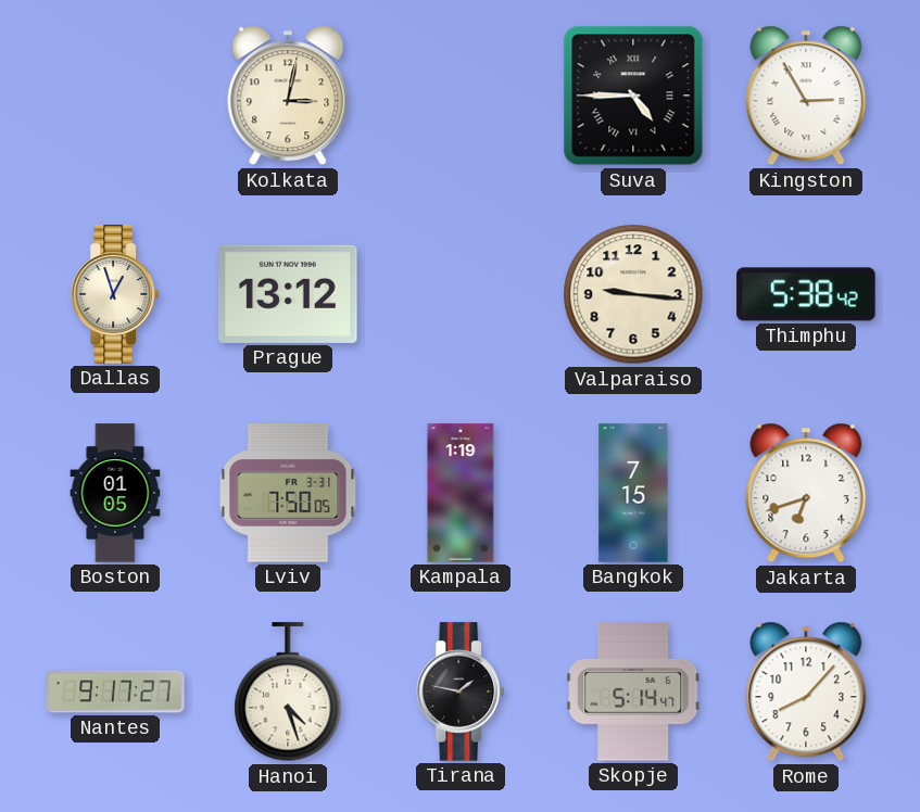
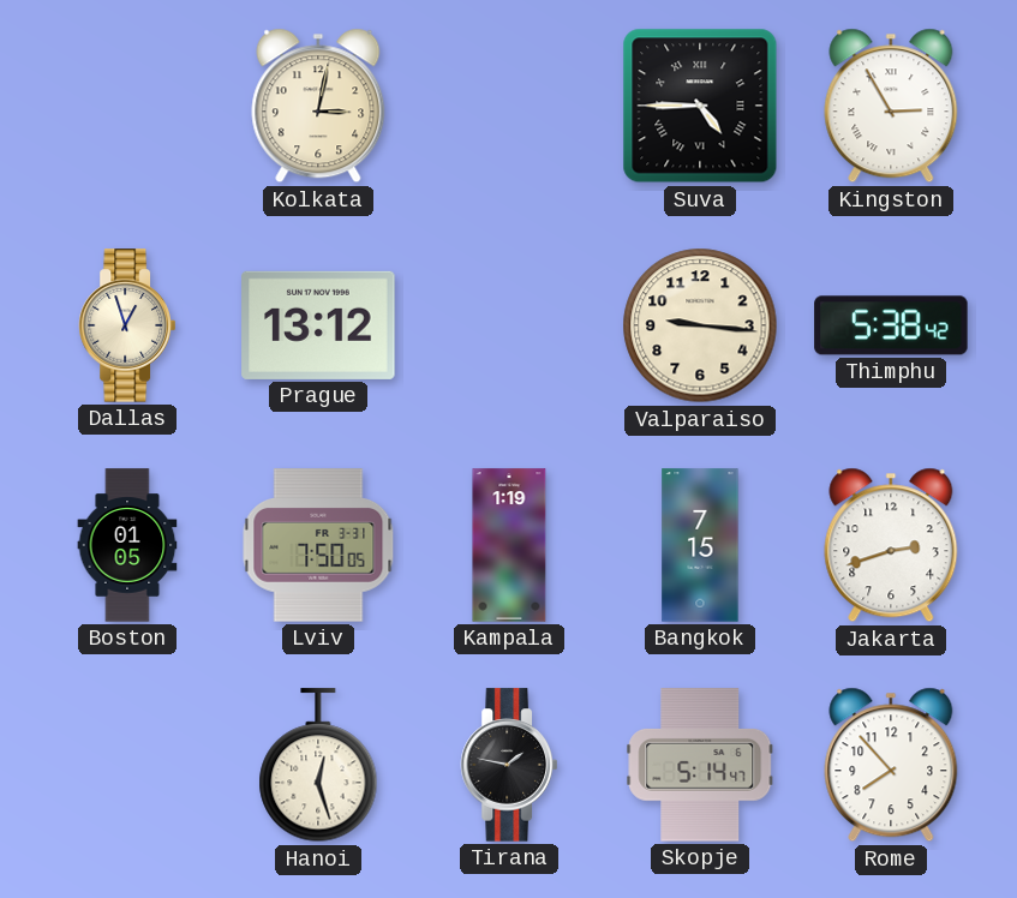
Jakarta: 6:42 -> 2:42 (891, 545)
Nantes: 9:17 -> none (115, 692)
Hanoi: 4:27 -> 12:27 (318, 766)
Rome: 8:07 -> 7:53 (891, 765)
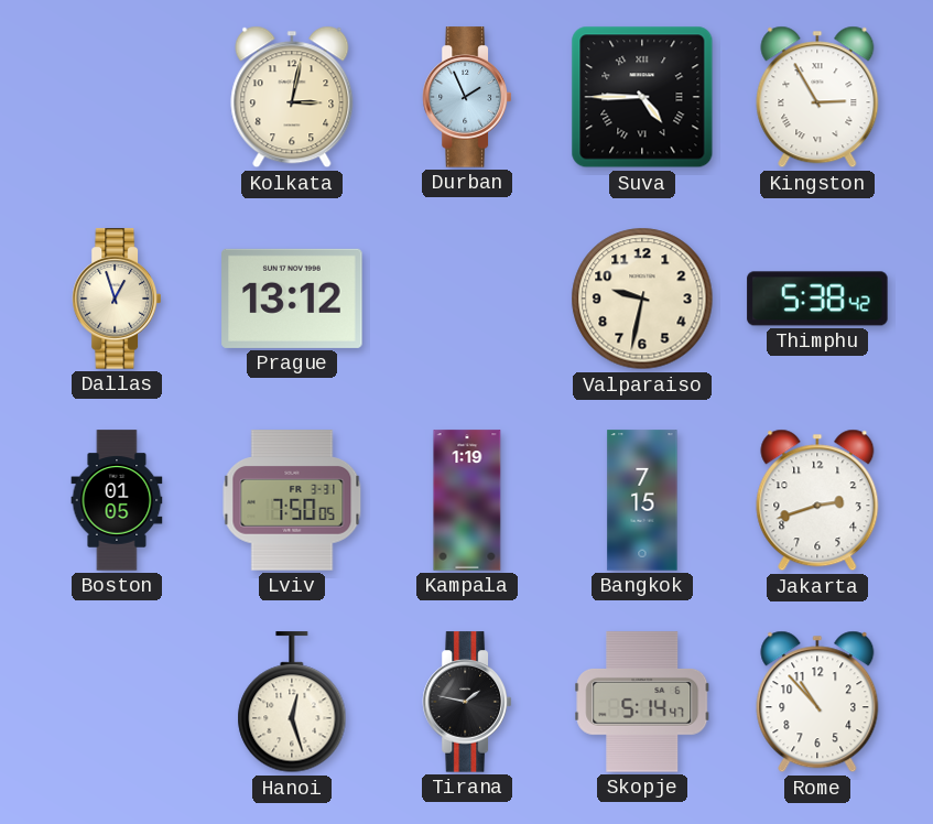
Durban: none -> 1:56 (467, 97)
Valparaiso: 9:16 -> 9:32 (642, 299)
Rome: 7:53 -> 10:53 (817, 702)
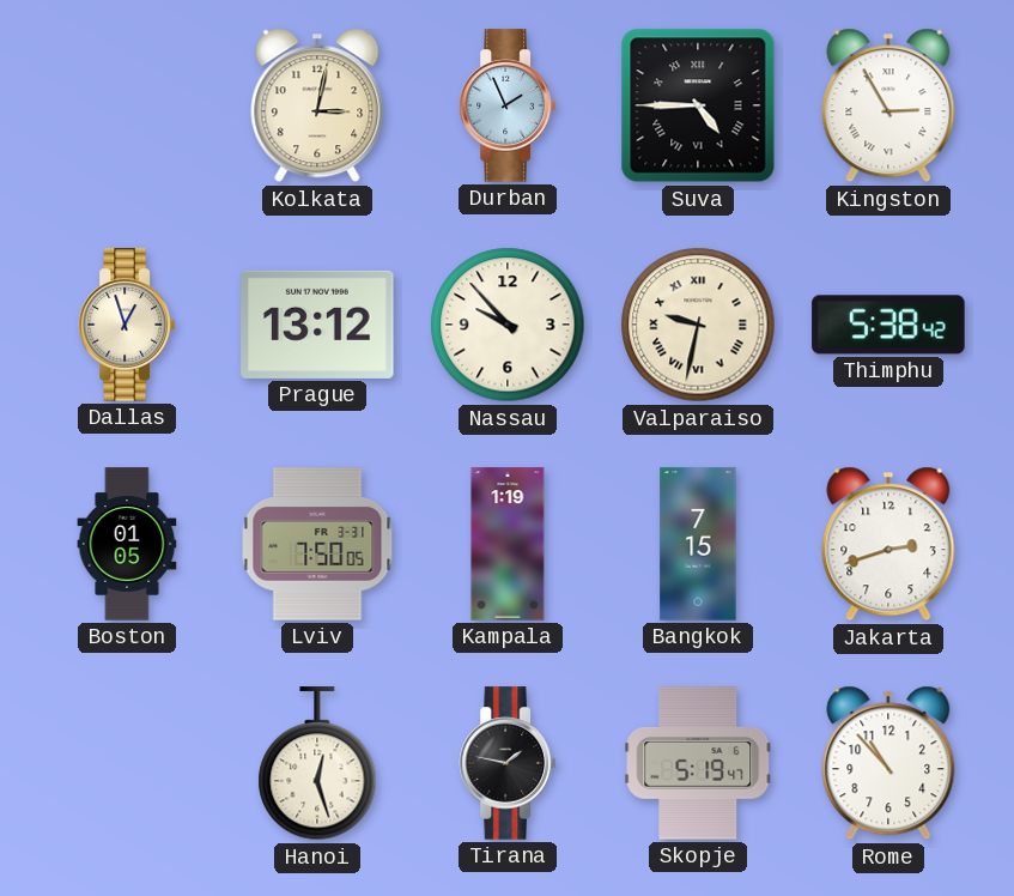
Nassau: none -> 9:53 (508, 325)
Valparaiso numerals: Arabic -> Roman (698, 325)
Skopje: 5:14 -> 5:19 (698, 763)
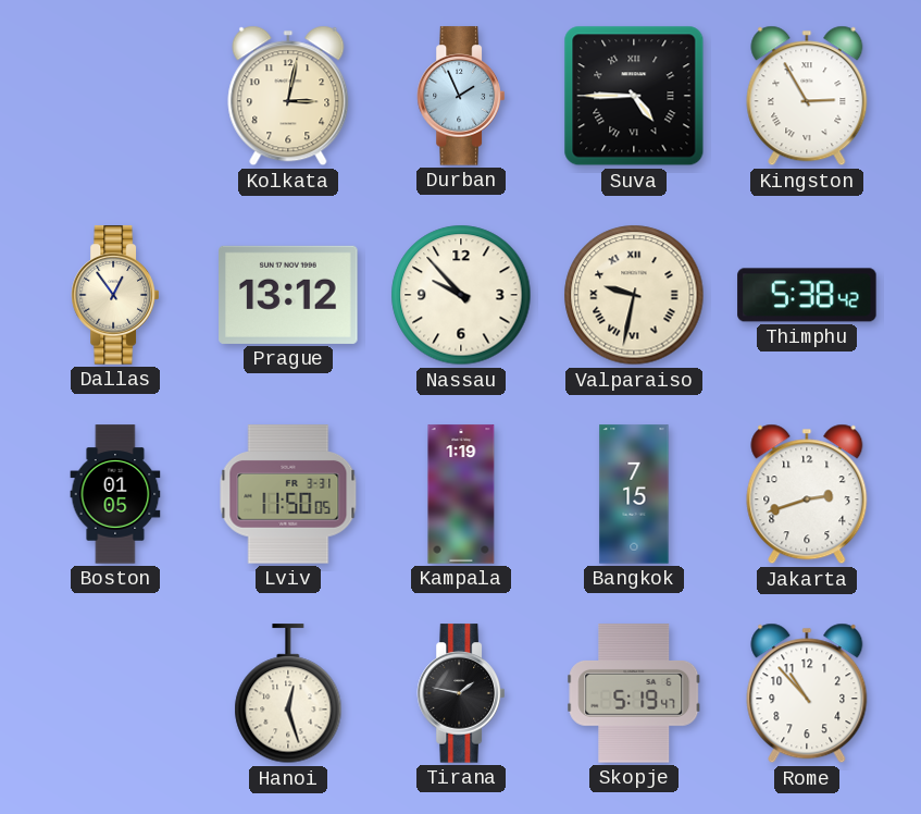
Dallas: 12:57 -> 12:54 (115, 295)
Lviv: 7:50 -> 11:50 (288, 494)
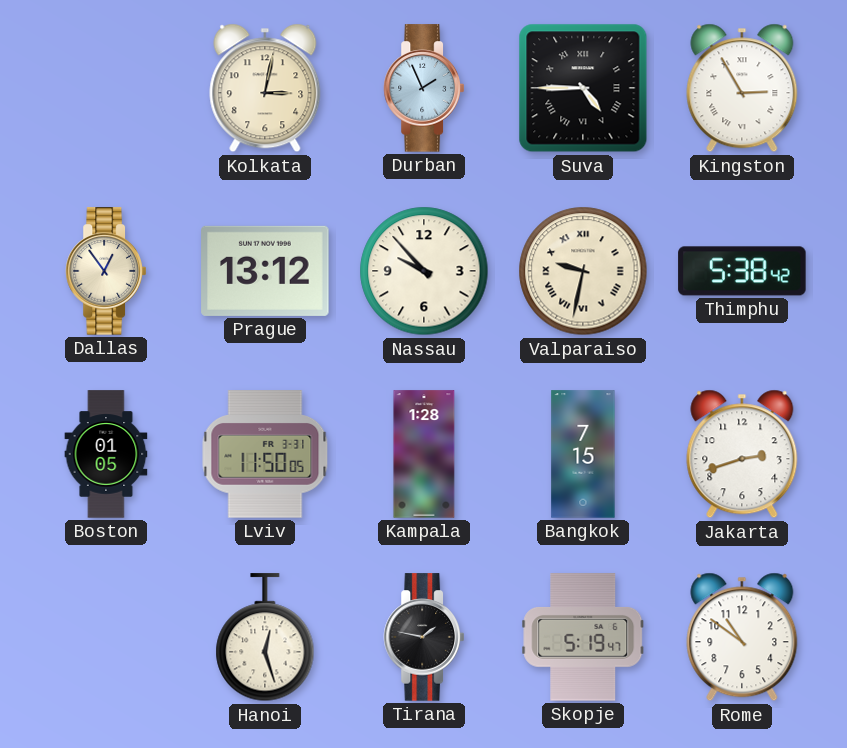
Kampala: 1:19 -> 1:28 (424, 454)
Rome: 10:53 -> 10:51 (742, 637)
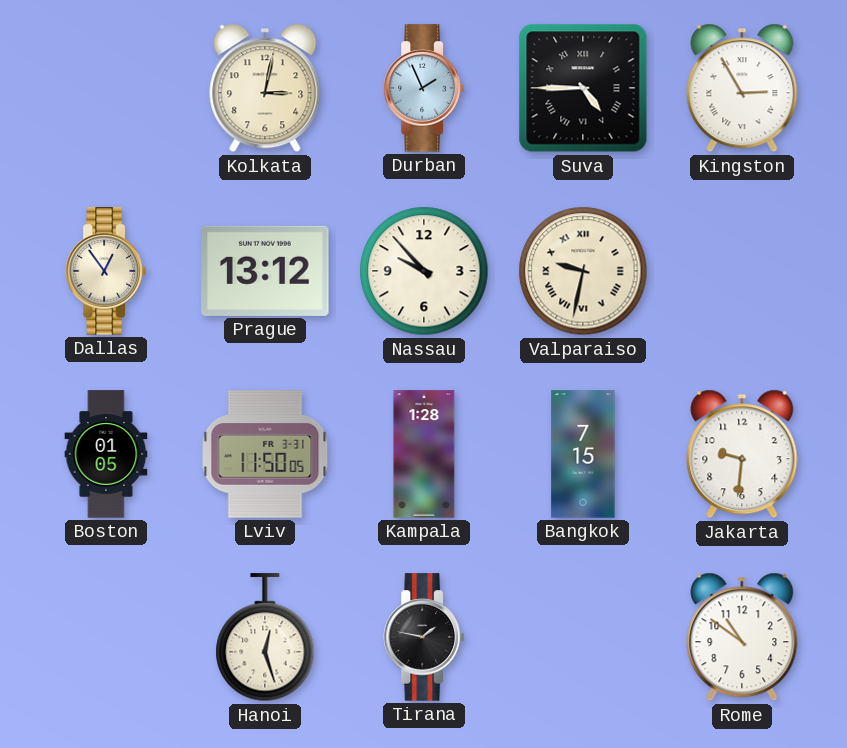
Thimphu: 5:38 -> none (742, 271)
Jakarta: 2:42 -> 9:31 (742, 454)
Skopje: 5:19 -> none (583, 637)
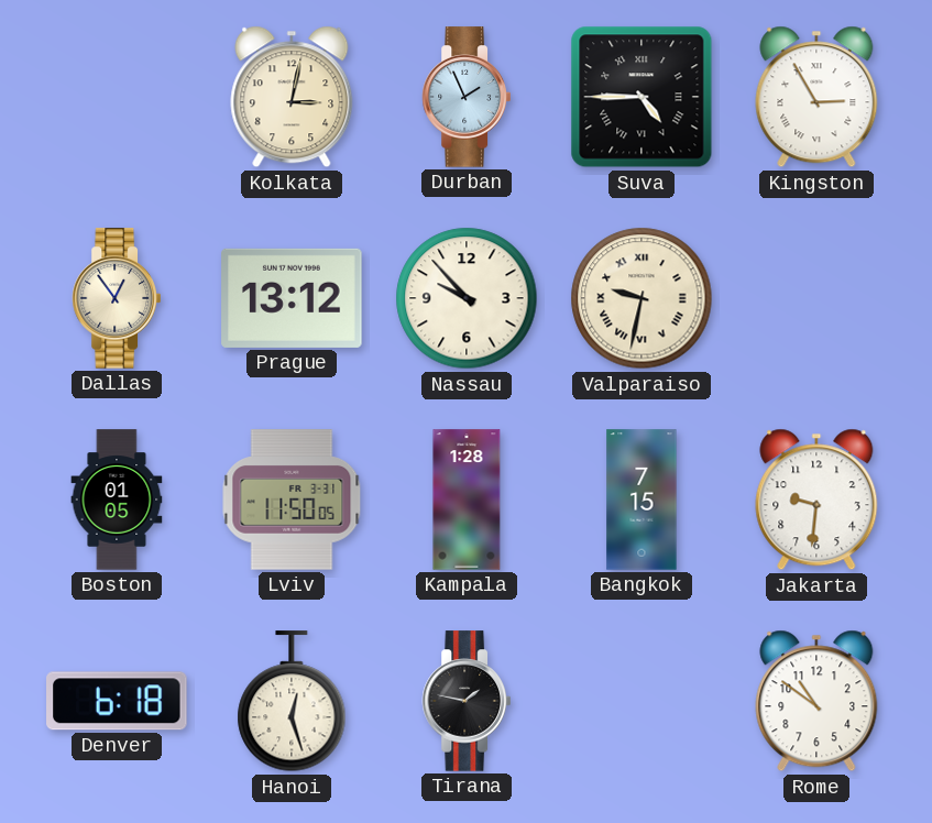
Denver: none -> 6:18 (117, 701)
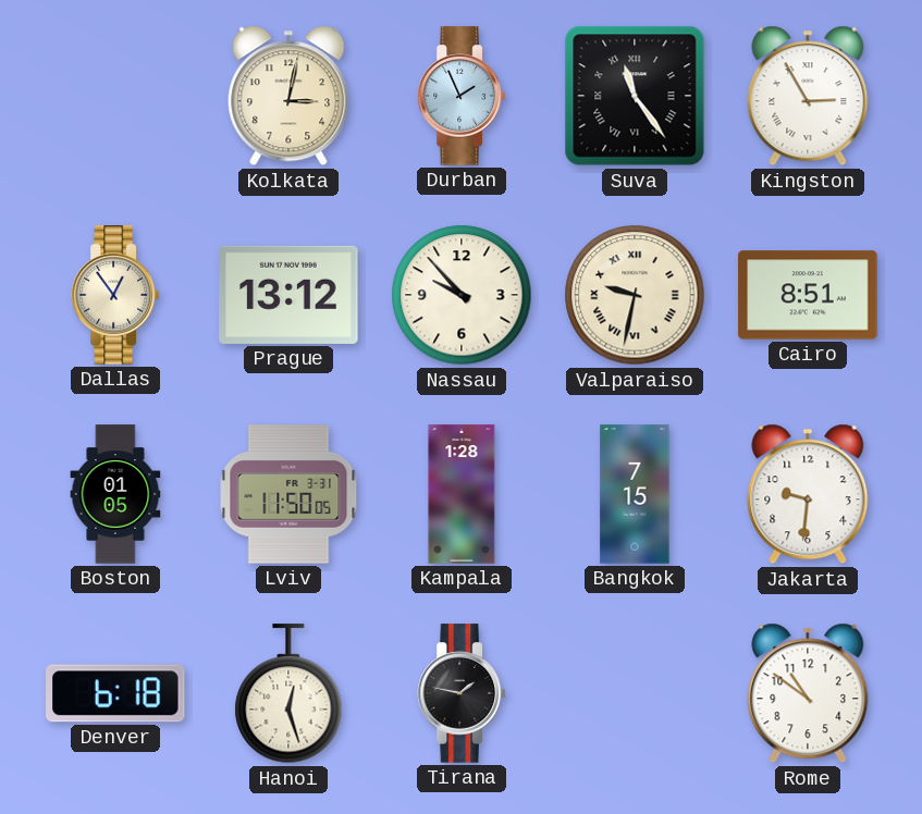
Suva: 4:45 -> 11:24 (635, 96)
Cairo: none -> 8:51 (808, 295)
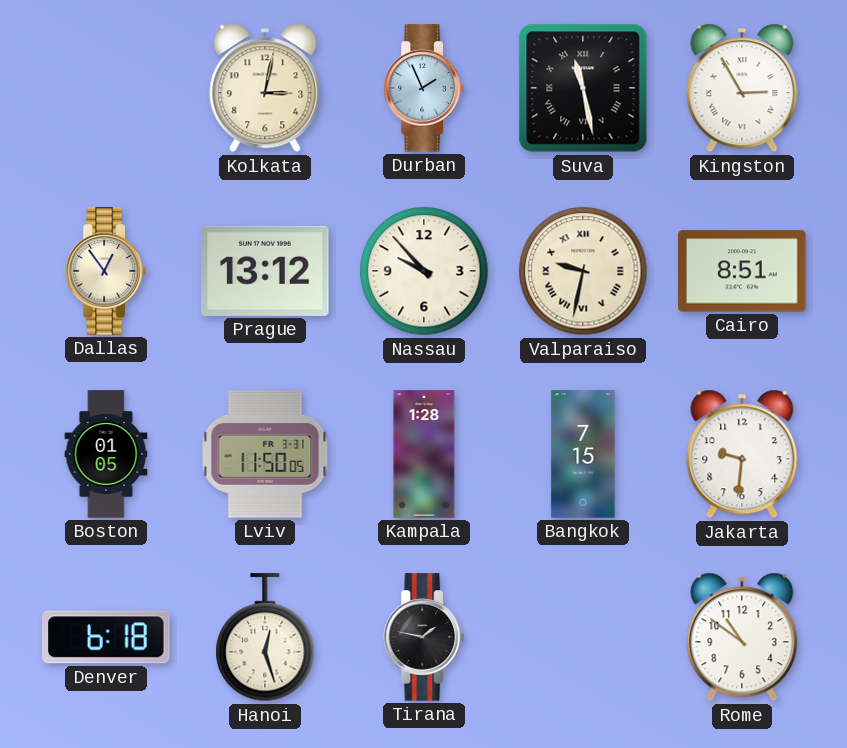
Suva: 11:24 -> 11:28 (583, 88)
